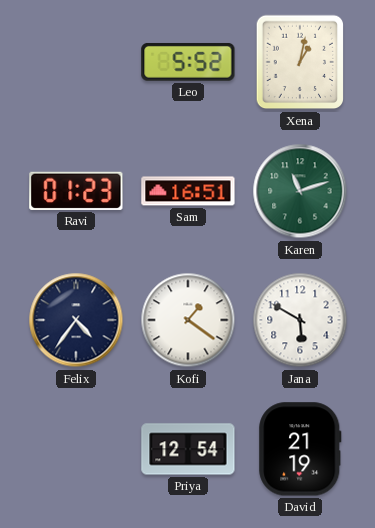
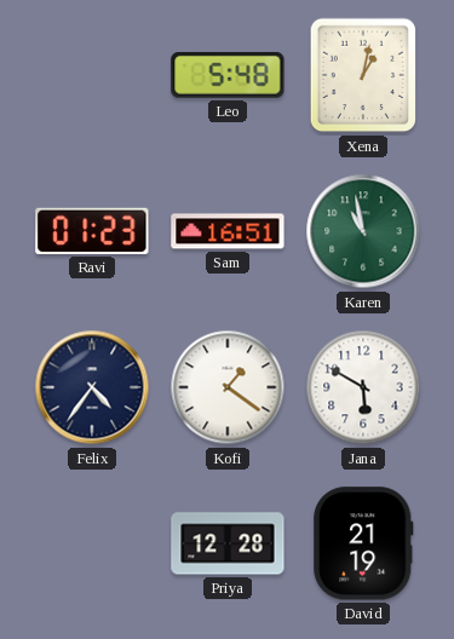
Leo: 5:52 -> 5:48 (228, 75)
Karen: 11:12 -> 10:58 (363, 231)
Priya: 12:54 -> 12:28 (228, 543)
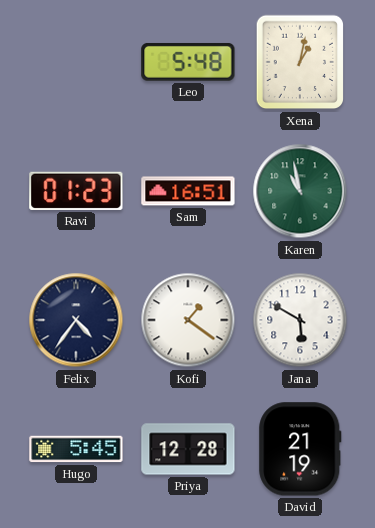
Hugo: none -> 5:45 (76, 449)
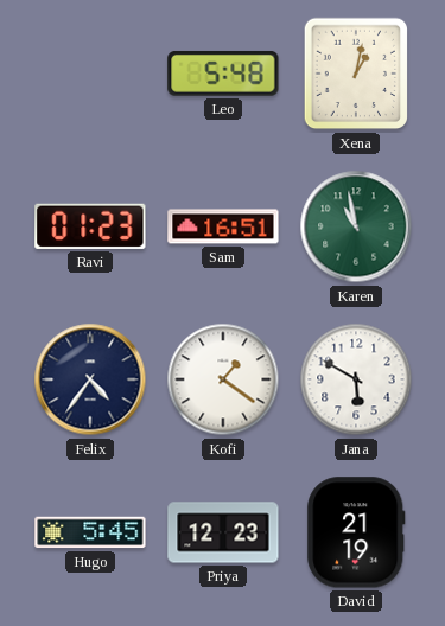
Priya: 12:28 -> 12:23 (223, 532)
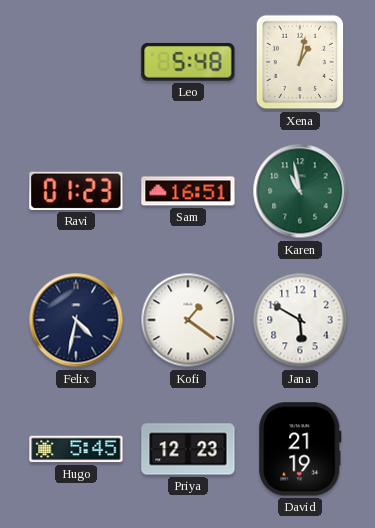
Felix: 4:36 -> 4:32 (76, 320)
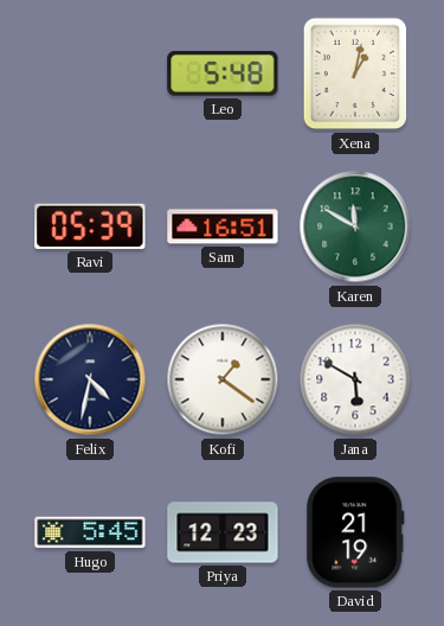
Ravi: 01:23 -> 05:39 (90, 226)
Karen: 10:58 -> 11:50 (355, 226)
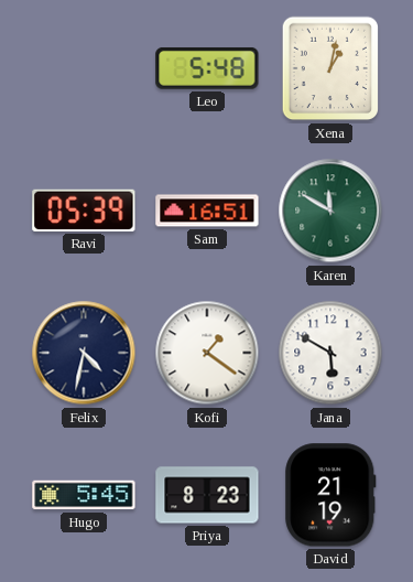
Priya: 12:23 -> 8:23 (207, 495)
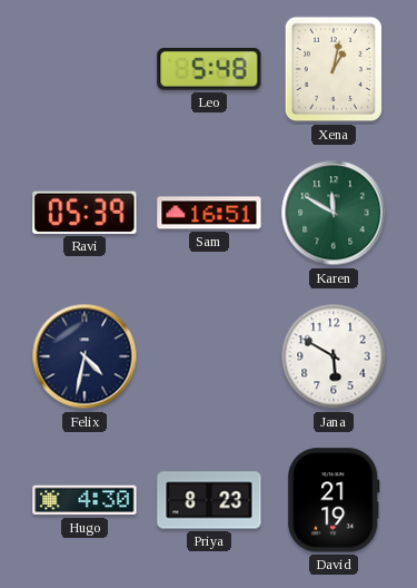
Kofi: 1:21 -> none (207, 353)
Hugo: 5:45 -> 4:30 (85, 500)
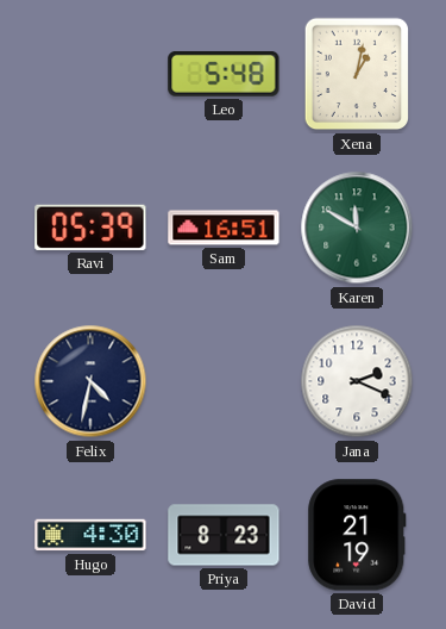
Jana: 5:50 -> 2:19 (357, 381)
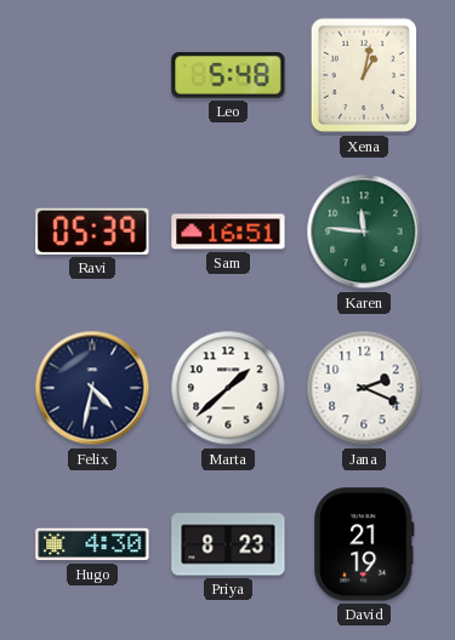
Karen: 11:50 -> 11:46 (364, 232)
Marta: none -> 1:38 (228, 388)
